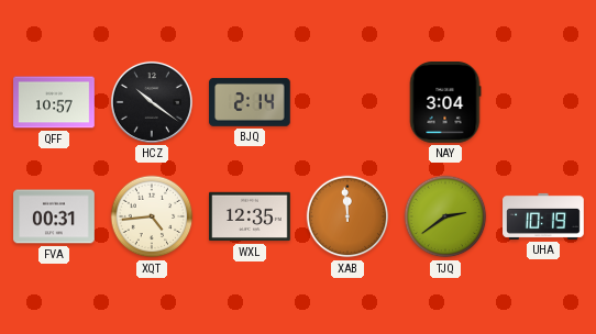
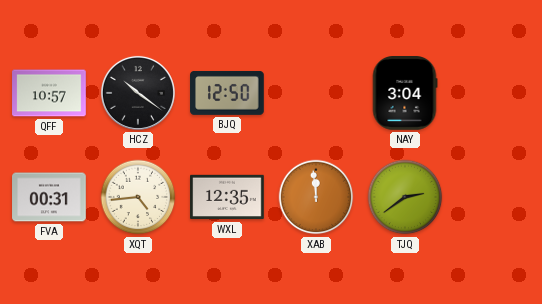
BJQ: 2:14 -> 12:50 (227, 93)
UHA: 10:19 -> none (543, 216)
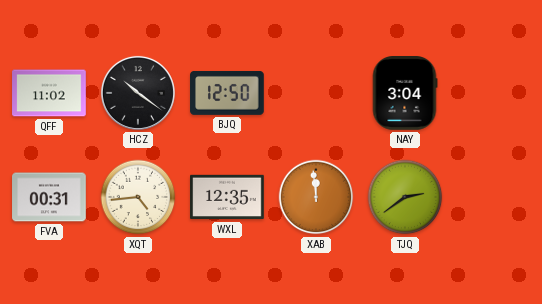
QFF: 10:57 -> 11:02 (49, 93)
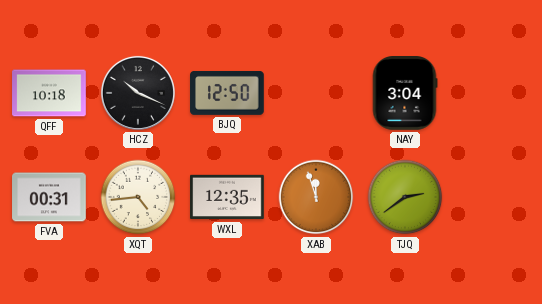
QFF: 11:02 -> 10:18 (49, 93)
HCZ: 10:21 -> 10:19 (138, 93)
XAB: 11:59 -> 11:57 (316, 197)
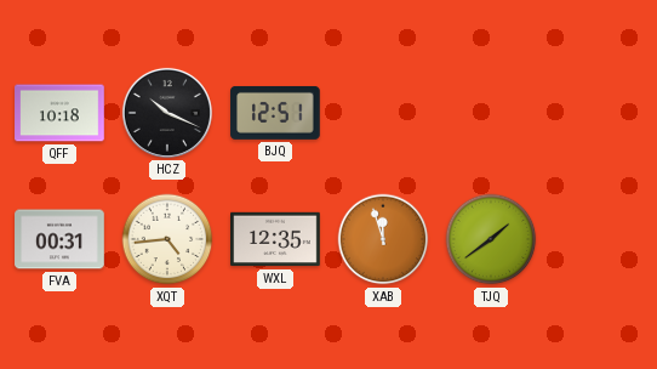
BJQ: 12:50 -> 12:51 (275, 113)
NAY: 3:04 -> none (405, 93)
TJQ: 2:39 -> 1:39 (491, 239)
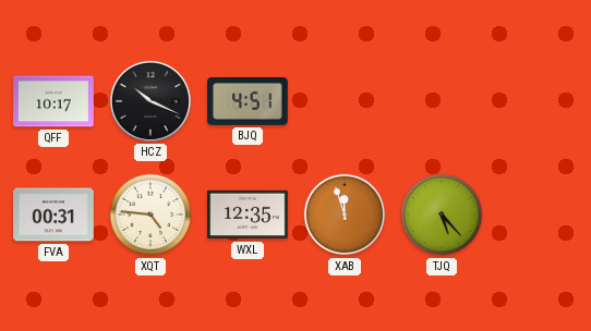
QFF: 10:18 -> 10:17 (53, 101)
BJQ: 12:51 -> 4:51 (248, 101)
XQT: 4:44 -> 4:46 (150, 214)
TJQ: 1:39 -> 5:23 (442, 214)
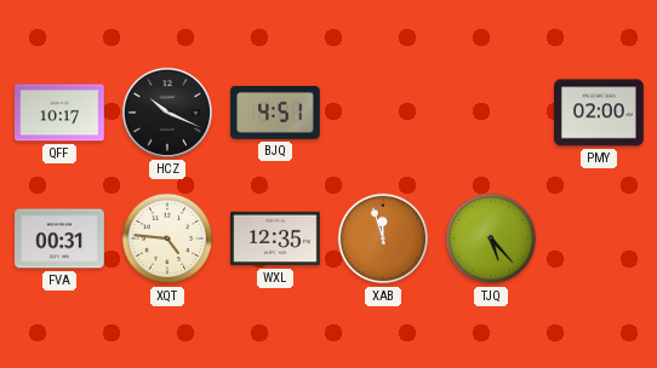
PMY: none -> 02:00 (599, 113)
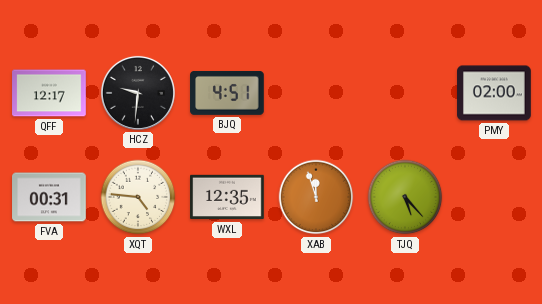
QFF: 10:17 -> 12:17 (49, 93)
HCZ: 10:19 -> 9:31 (138, 93)
